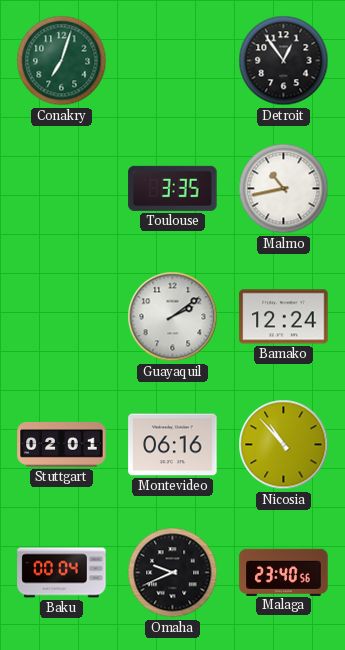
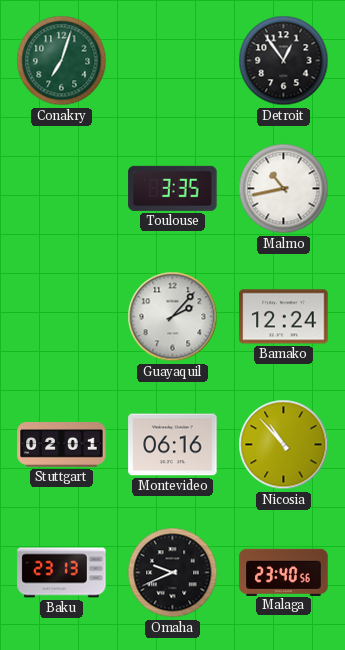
Guayaquil: 2:09 -> 2:07 (173, 317)
Baku: 00:04 -> 23:13 (62, 573)
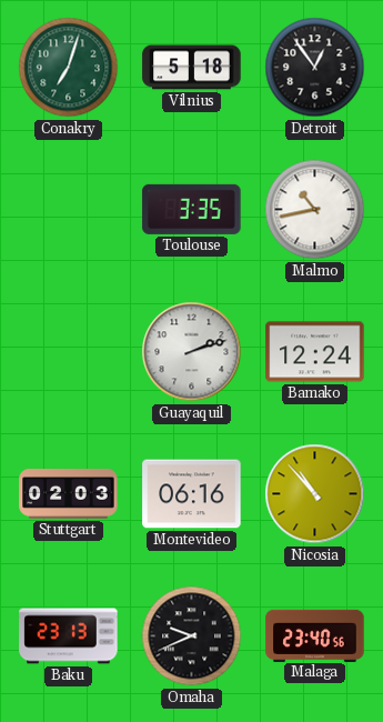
Vilnius: none -> 5:18 (192, 68)
Guayaquil: 2:07 -> 2:12 (192, 352)
Stuttgart: 02:01 -> 02:03 (69, 494)
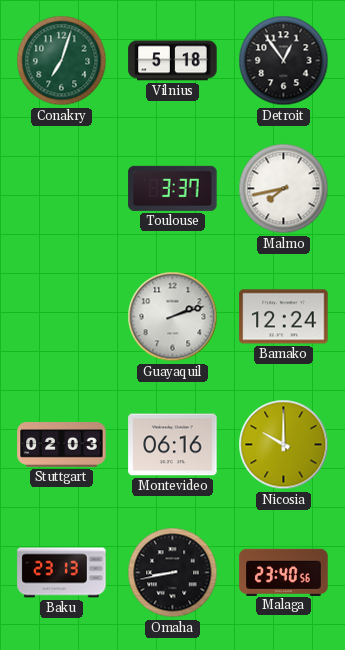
Toulouse: 3:35 -> 3:37 (173, 188)
Malmo: 10:43 -> 7:43 (284, 189)
Nicosia: 10:53 -> 10:00 (284, 445)
Omaha: 9:41 -> 8:43 (173, 573)
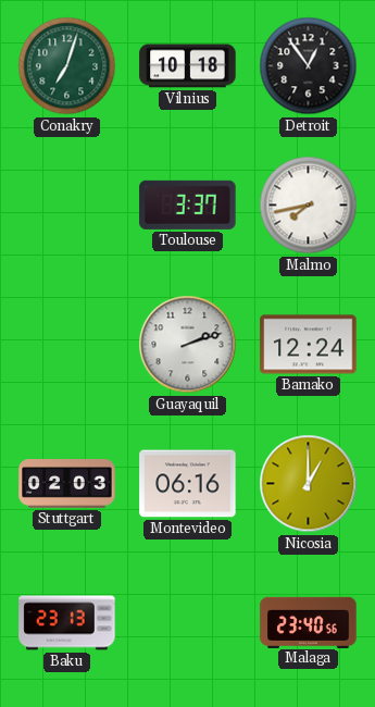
Vilnius: 5:18 -> 10:18 (188, 66)
Nicosia: 10:00 -> 1:00 (309, 484)
Omaha: 8:43 -> none (173, 573)
